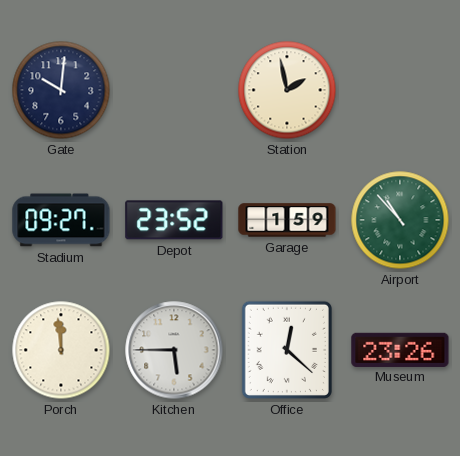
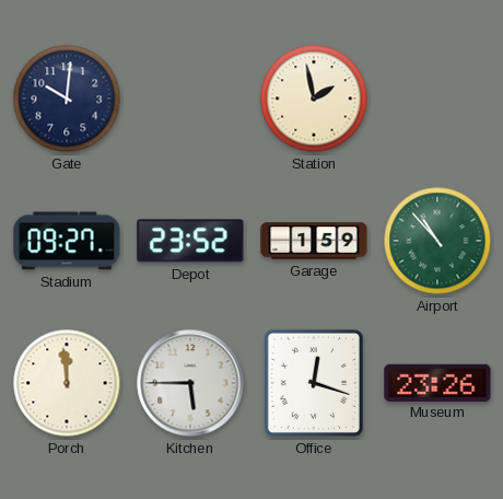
Office: 12:22 -> 12:18 (314, 383)
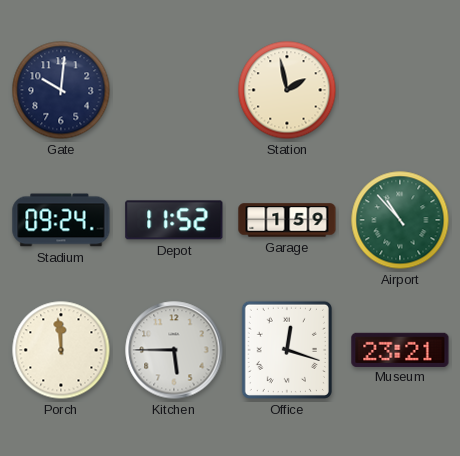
Stadium: 09:27 -> 09:24 (61, 220)
Depot: 23:52 -> 11:52 (174, 220)
Museum: 23:26 -> 23:21 (400, 349)
